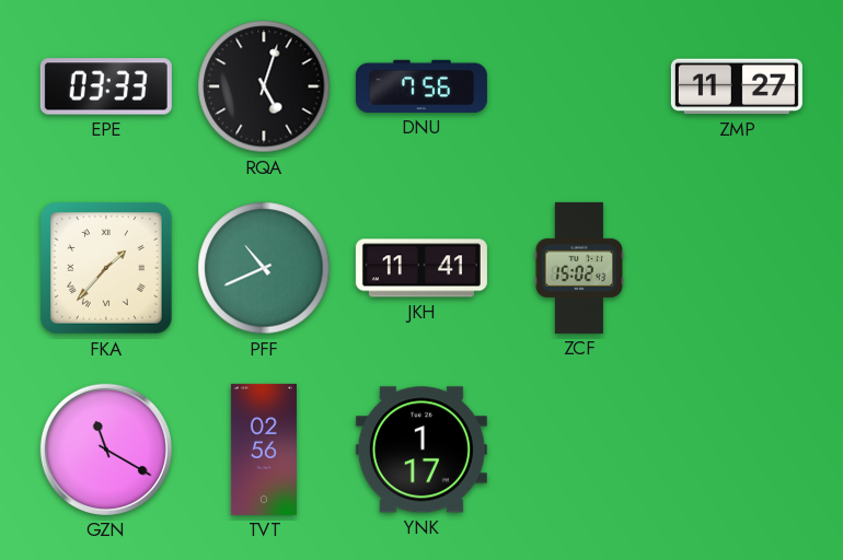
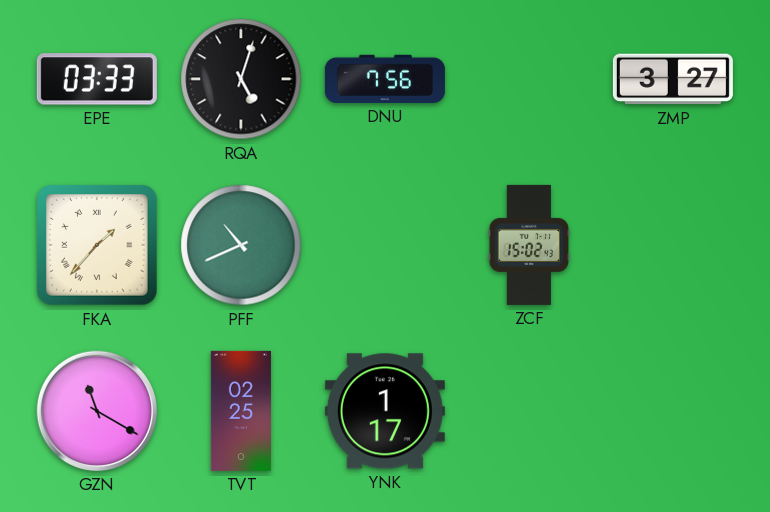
ZMP: 11:27 -> 3:27 (673, 79)
JKH: 11:41 -> none (422, 268)
TVT: 02:56 -> 02:25 (241, 411)
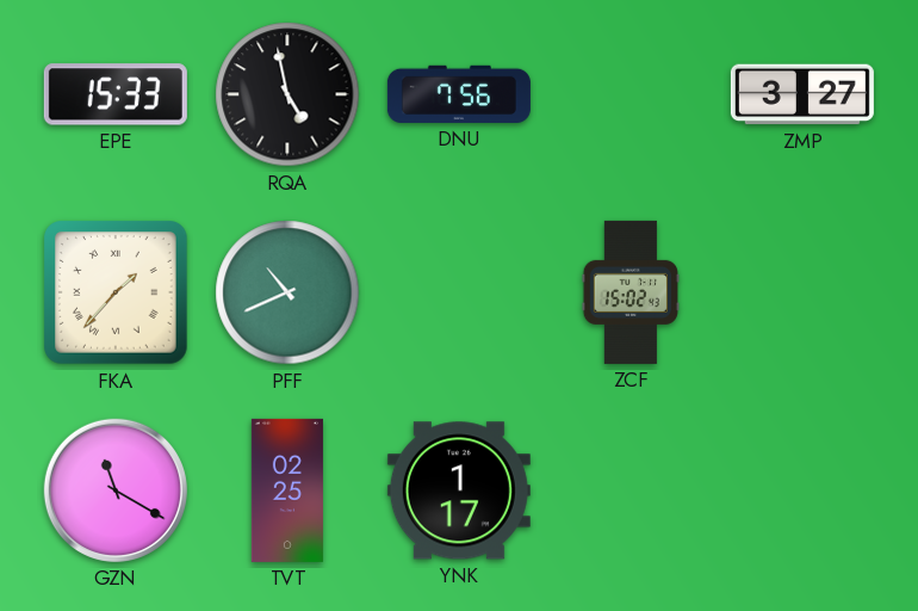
EPE: 03:33 -> 15:33 (116, 94)
RQA: 5:03 -> 4:58 (287, 94)
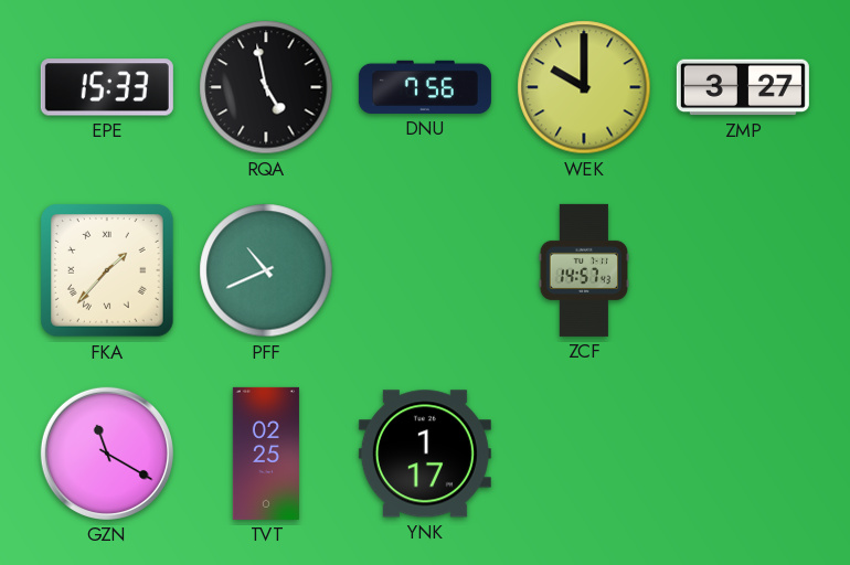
WEK: none -> 10:00 (584, 87)
ZCF: 15:02 -> 14:57 (583, 270)
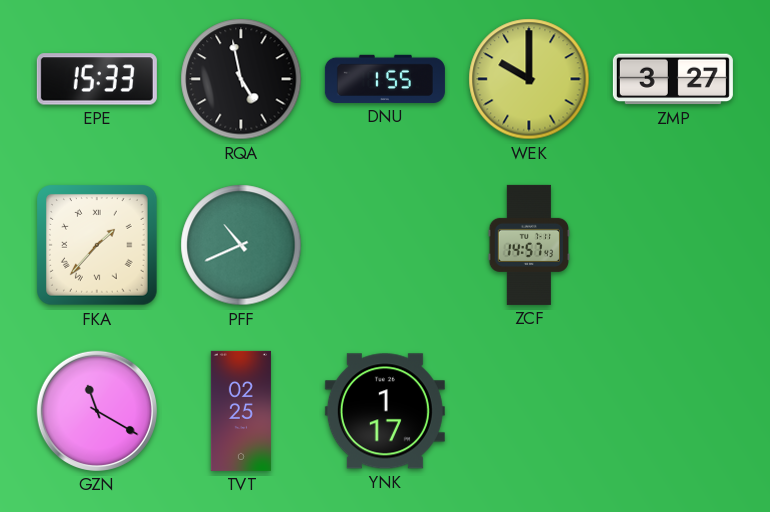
DNU: 7:56 -> 1:55 (385, 79)
